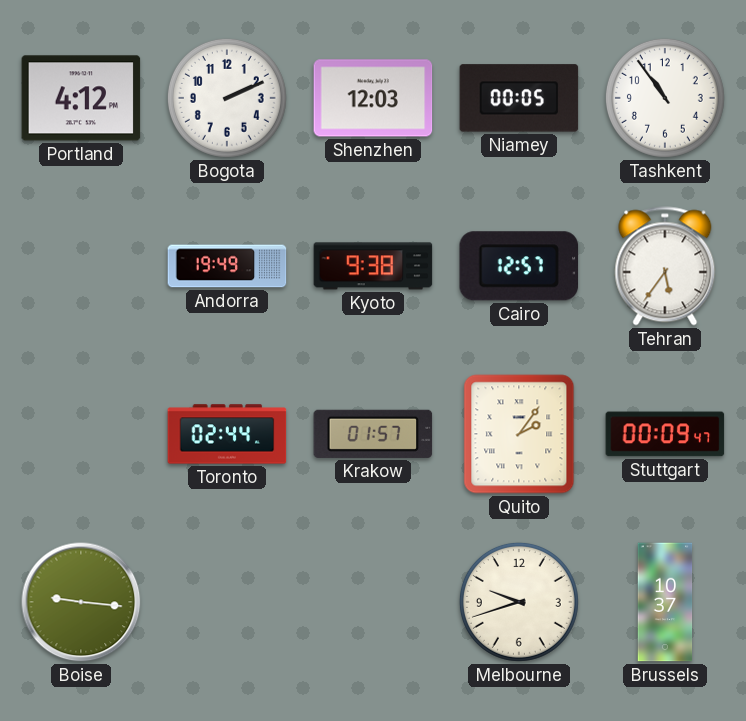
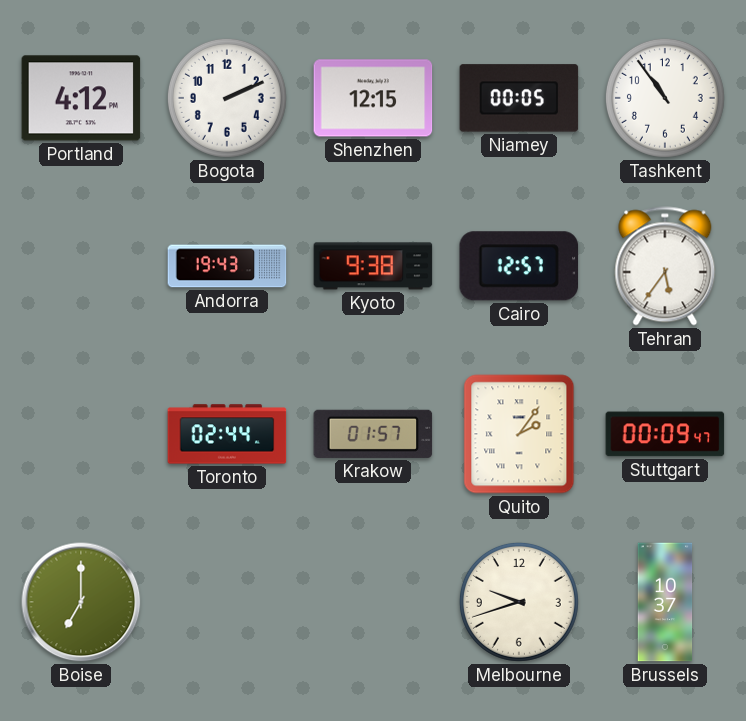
Shenzhen: 12:03 -> 12:15 (373, 98)
Andorra: 19:49 -> 19:43 (227, 266)
Boise: 9:16 -> 7:00 (81, 602)
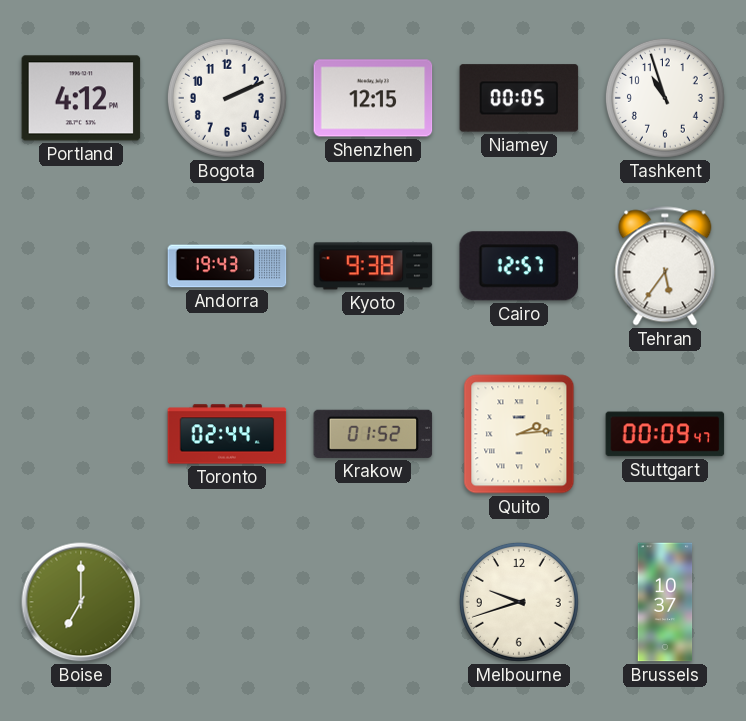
Tashkent: 10:54 -> 10:57 (665, 98)
Krakow: 01:57 -> 01:52 (373, 434)
Quito: 2:06 -> 2:14 (519, 434)
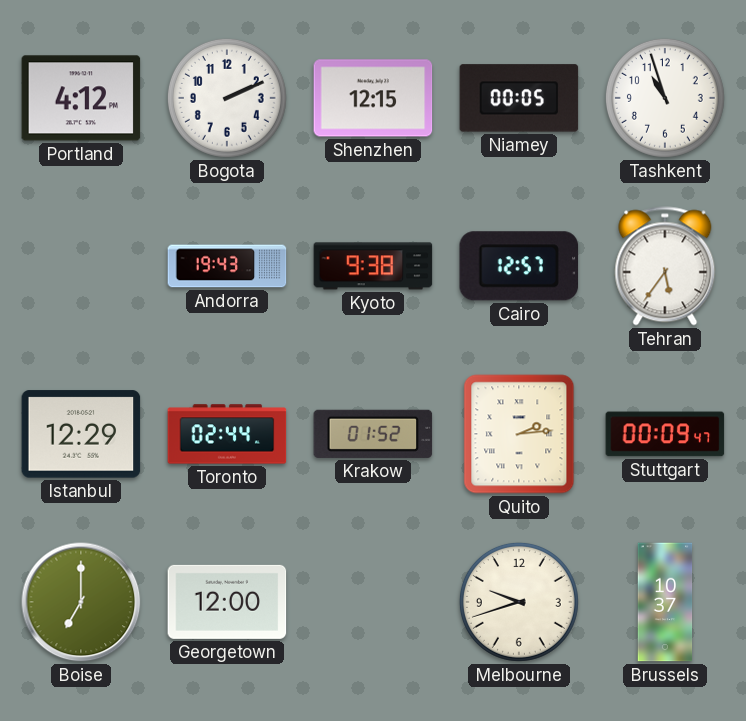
Istanbul: none -> 12:29 (81, 434)
Georgetown: none -> 12:00 (227, 602)
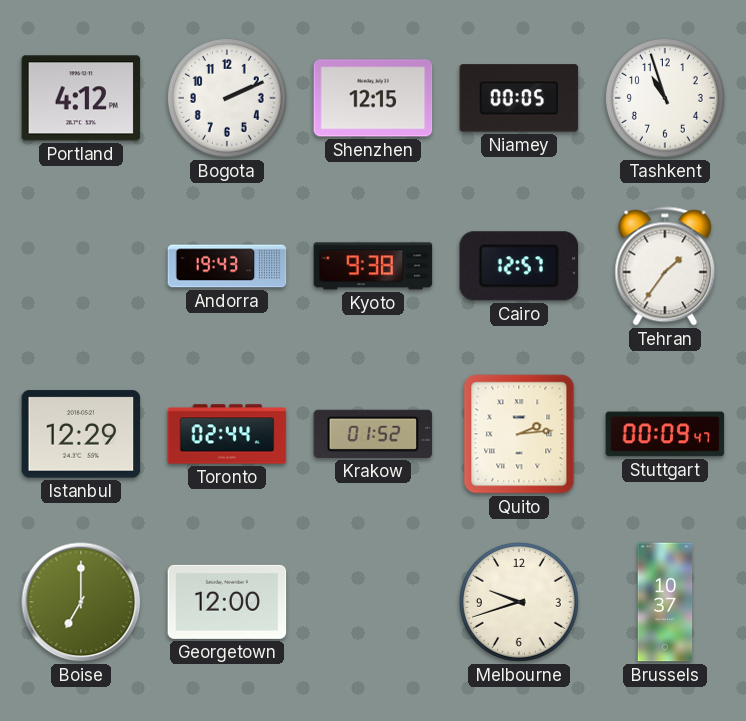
Tehran: 5:36 -> 1:36 (665, 266)
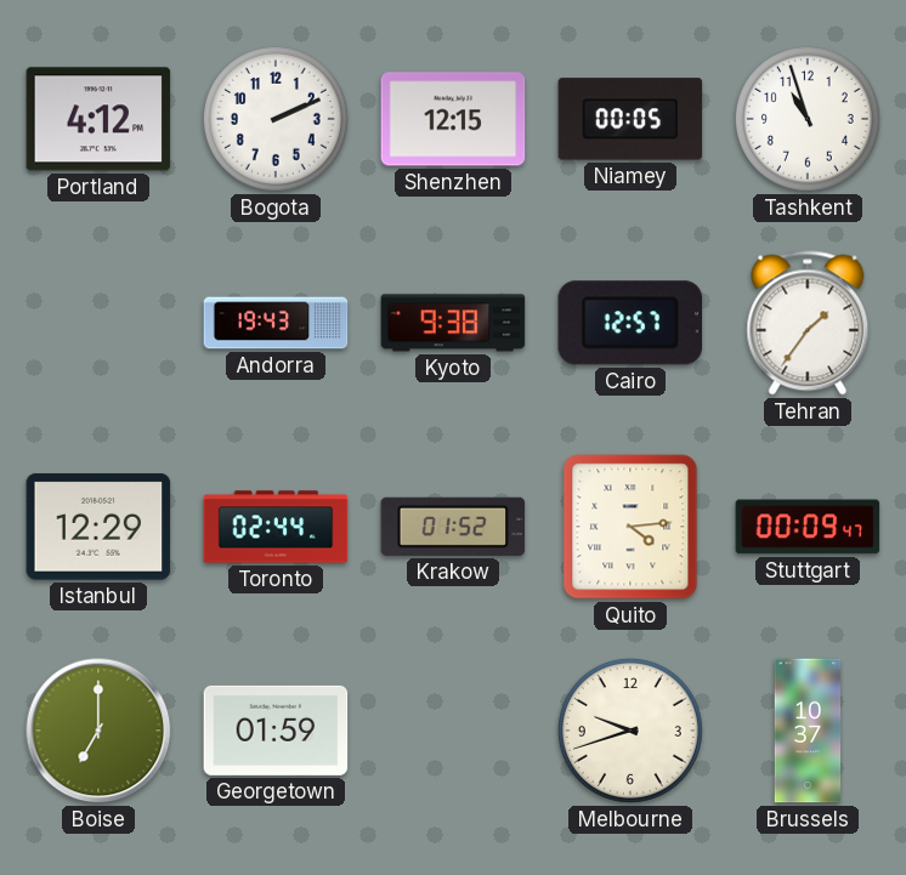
Quito: 2:14 -> 4:14 (630, 527)
Georgetown: 12:00 -> 01:59 (276, 731)
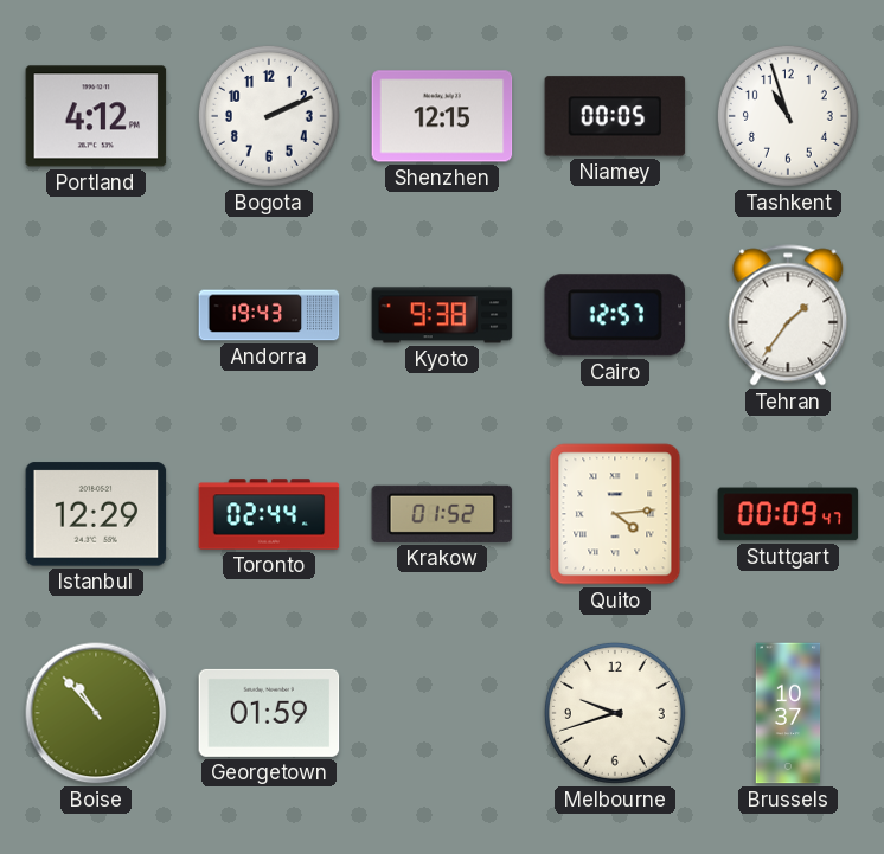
Boise: 7:00 -> 10:53 (96, 713)
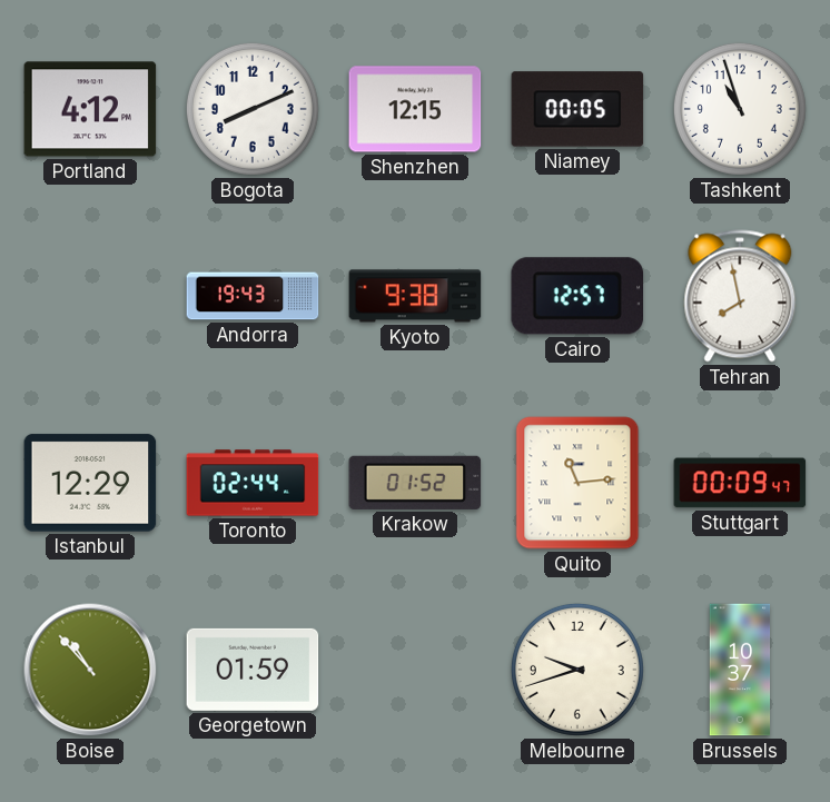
Bogota: 2:11 -> 8:11 (253, 109)
Tehran: 1:36 -> 7:58 (740, 296)
Quito: 4:14 -> 11:14 (577, 483)
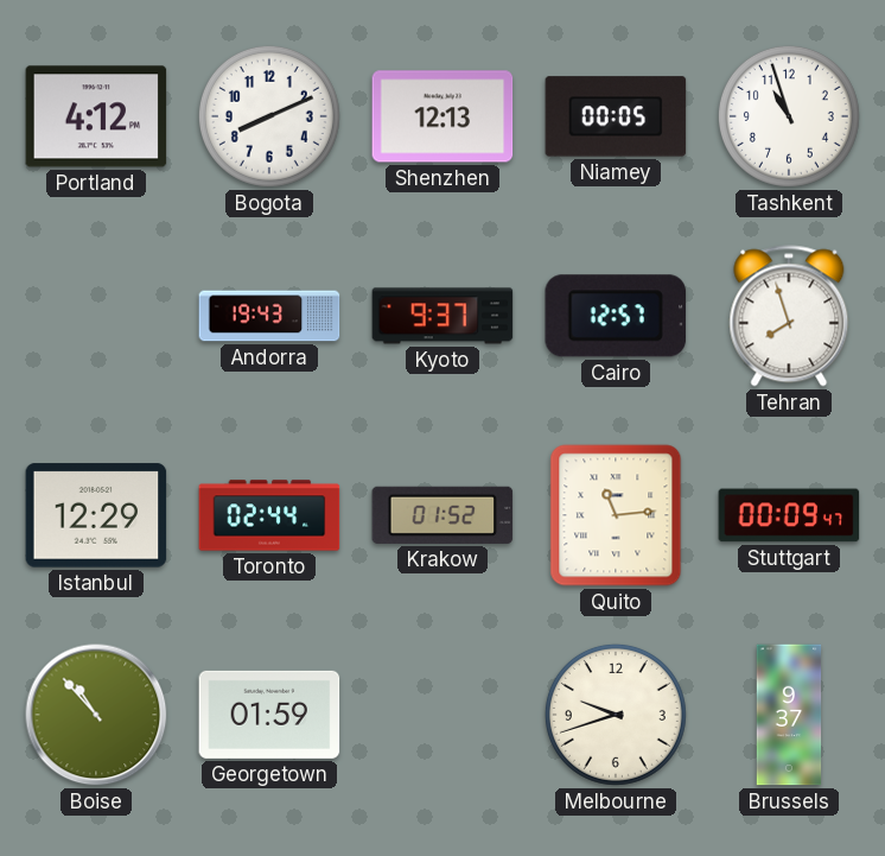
Shenzhen: 12:15 -> 12:13 (442, 116)
Kyoto: 9:38 -> 9:37 (442, 316)
Tehran: 7:58 -> 7:57 (789, 316)
Brussels: 10:37 -> 9:37 (789, 715)
